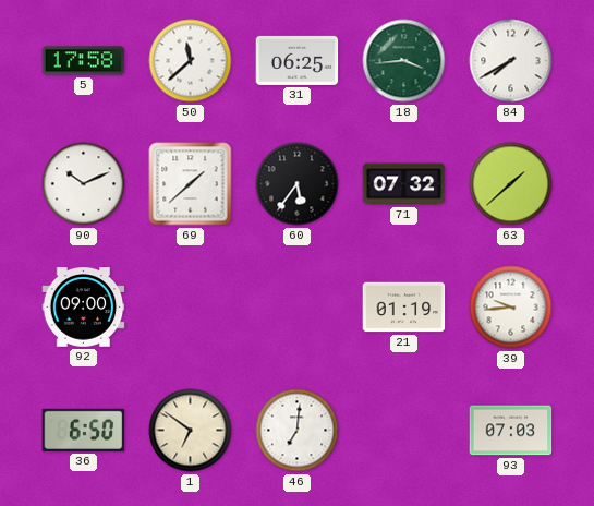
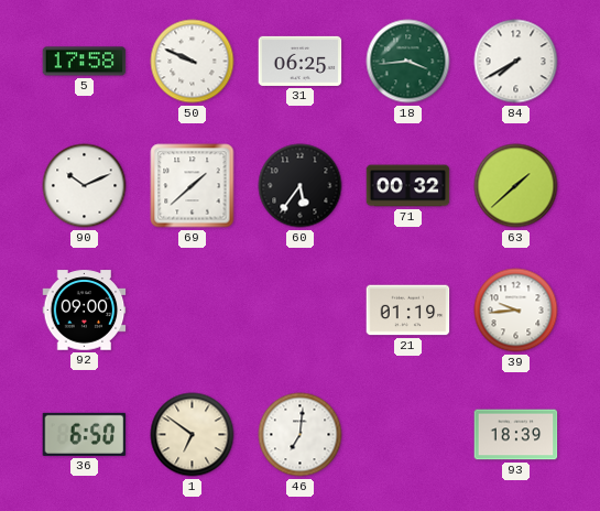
50: 11:38 -> 9:49 (193, 62)
71: 07:32 -> 00:32 (408, 186)
93: 07:03 -> 18:39 (516, 435)
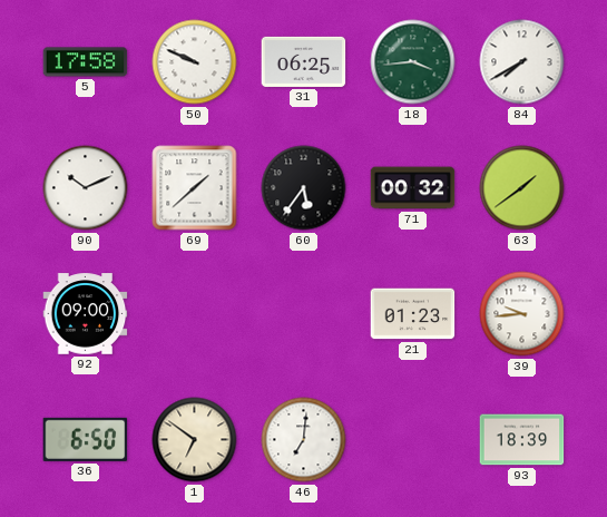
63: 1:38 -> 1:39 (522, 188)
21: 01:19 -> 01:23 (413, 314)
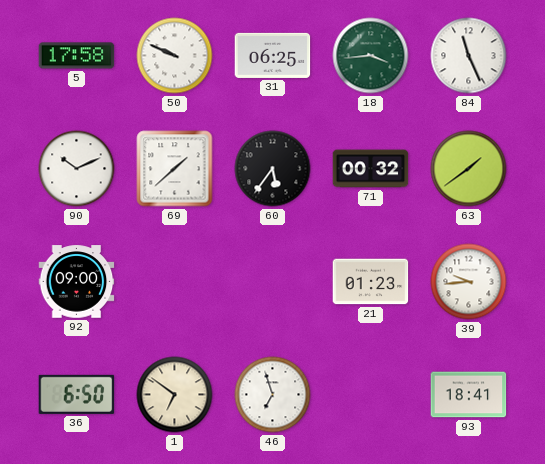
84: 7:40 -> 11:26 (469, 56)
46: 7:01 -> 6:57 (273, 395)
93: 18:39 -> 18:41 (469, 395)
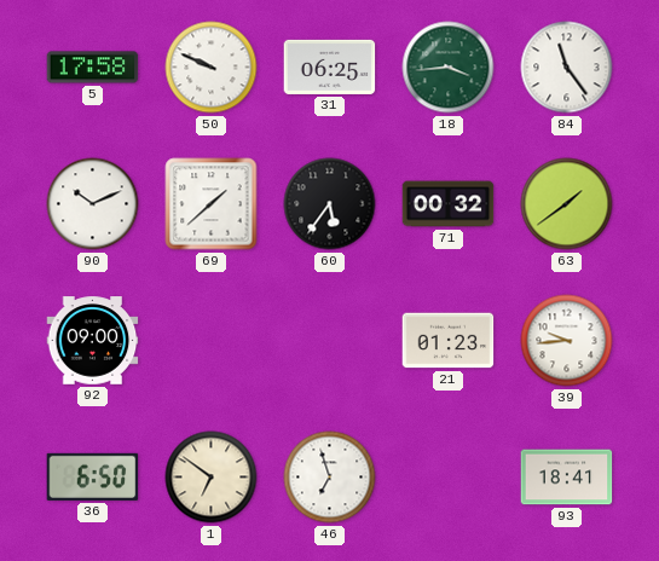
84: 11:26 -> 11:24 (567, 68)
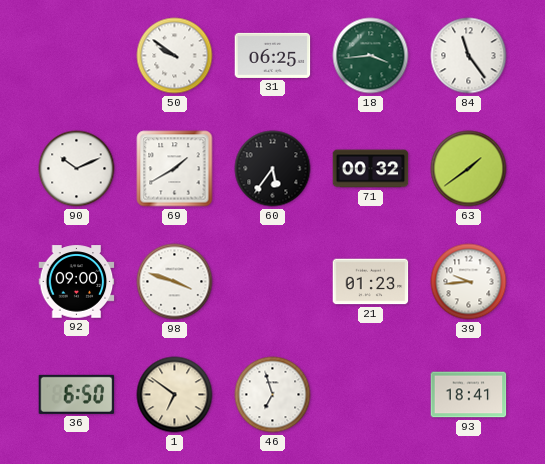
5: 17:58 -> none (93, 68)
50: 9:49 -> 9:51 (175, 56)
69: 1:38 -> 1:40 (175, 169)
98: none -> 3:48 (175, 282)
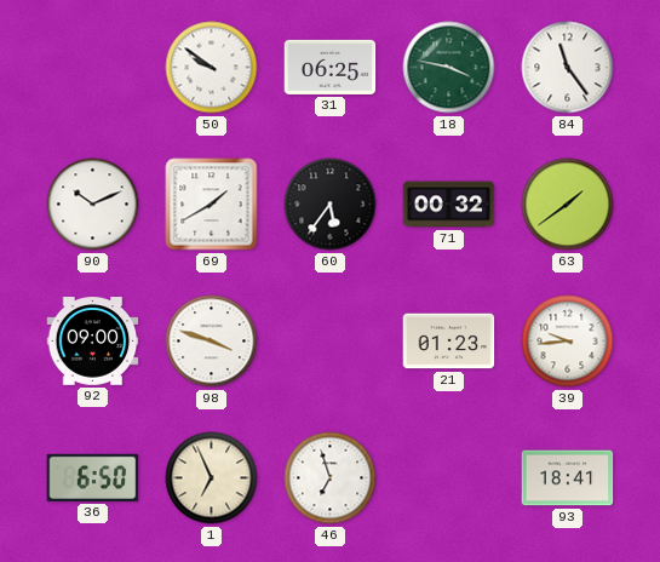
18: 3:44 -> 3:47 (449, 68)
1: 6:51 -> 6:56 (212, 478)
